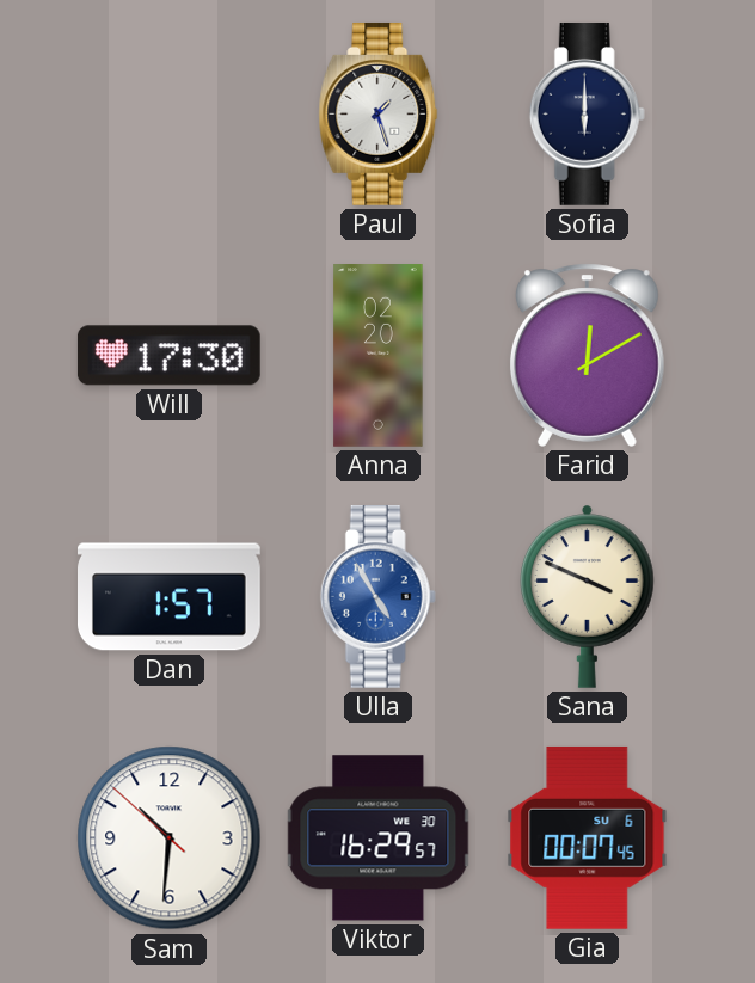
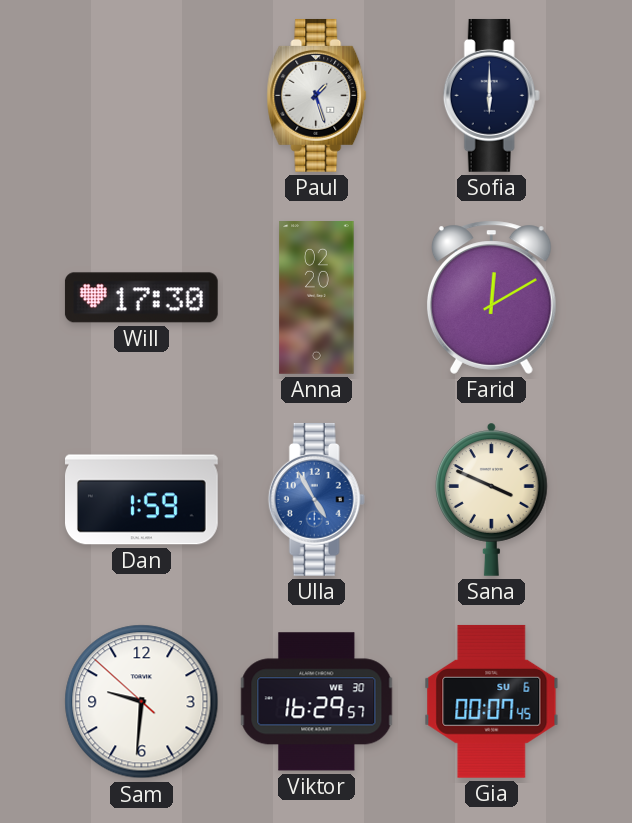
Dan: 1:57 -> 1:59 (142, 500)
Sam: 10:30 -> 9:30 (142, 702)
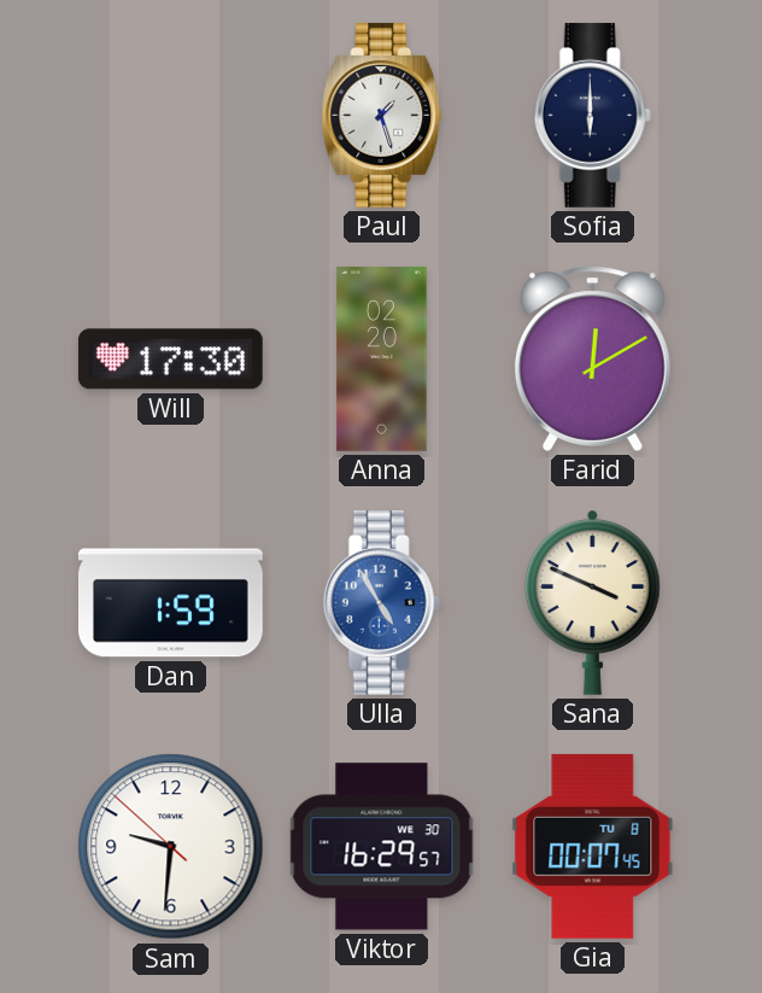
Gia date: SU 6 -> TU 8 (593, 846)
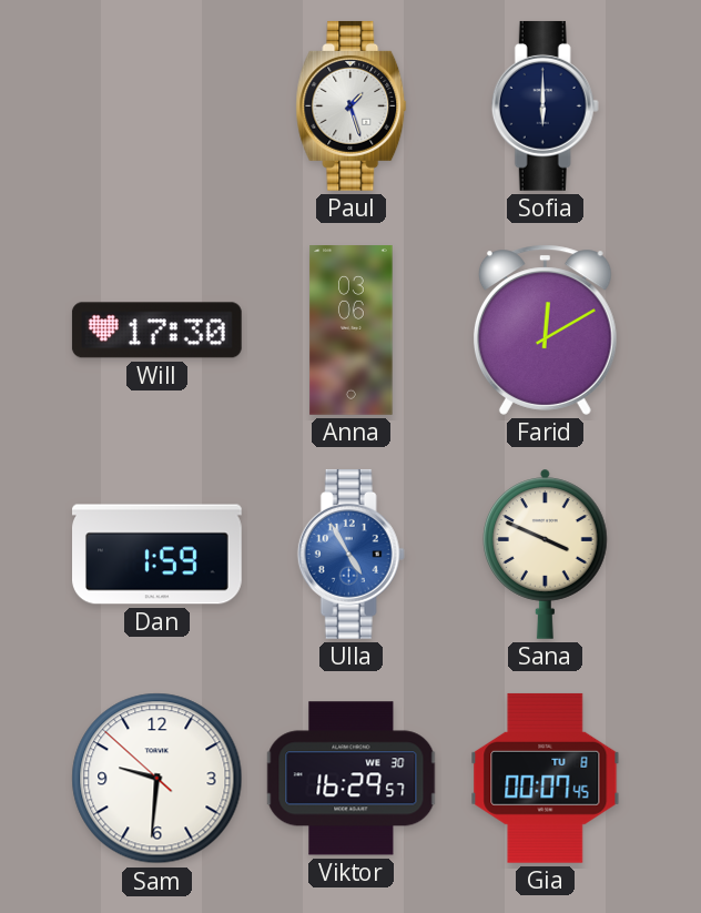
Anna: 02:20 -> 03:06 (352, 331)
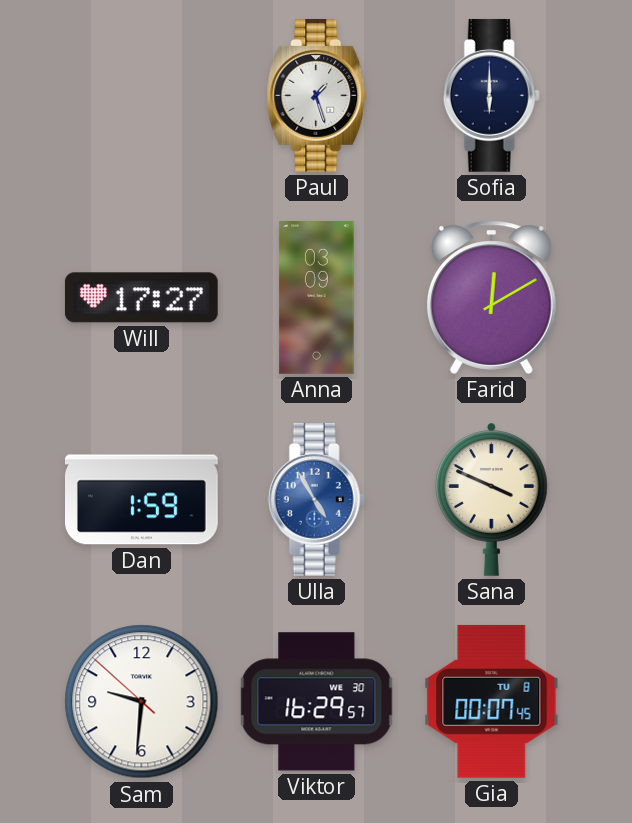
Will: 17:30 -> 17:27 (141, 298)
Anna: 03:06 -> 03:09 (317, 298)
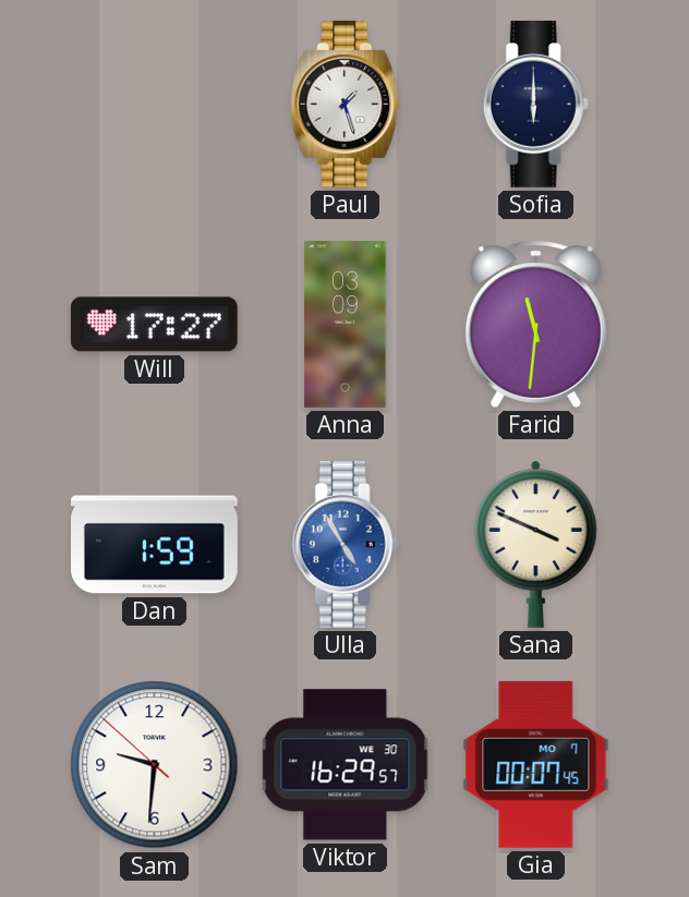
Farid: 12:10 -> 11:31 (535, 324)
Gia date: TU 8 -> MO 7 (536, 764)
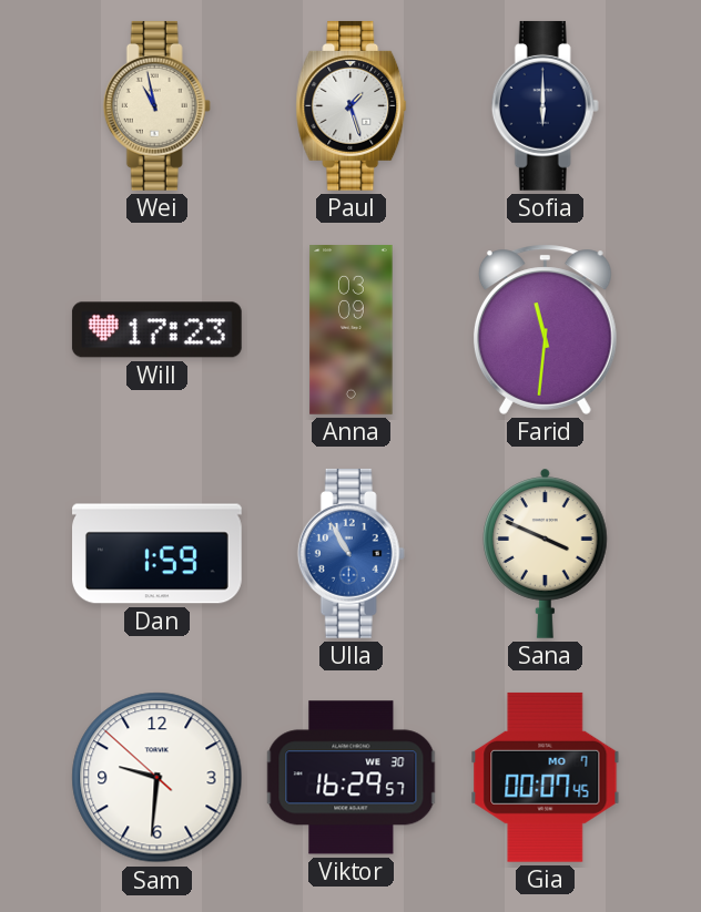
Wei: none -> 10:58 (156, 105)
Will: 17:27 -> 17:23 (156, 330)
Ulla: 4:55 -> 10:55 (350, 553)
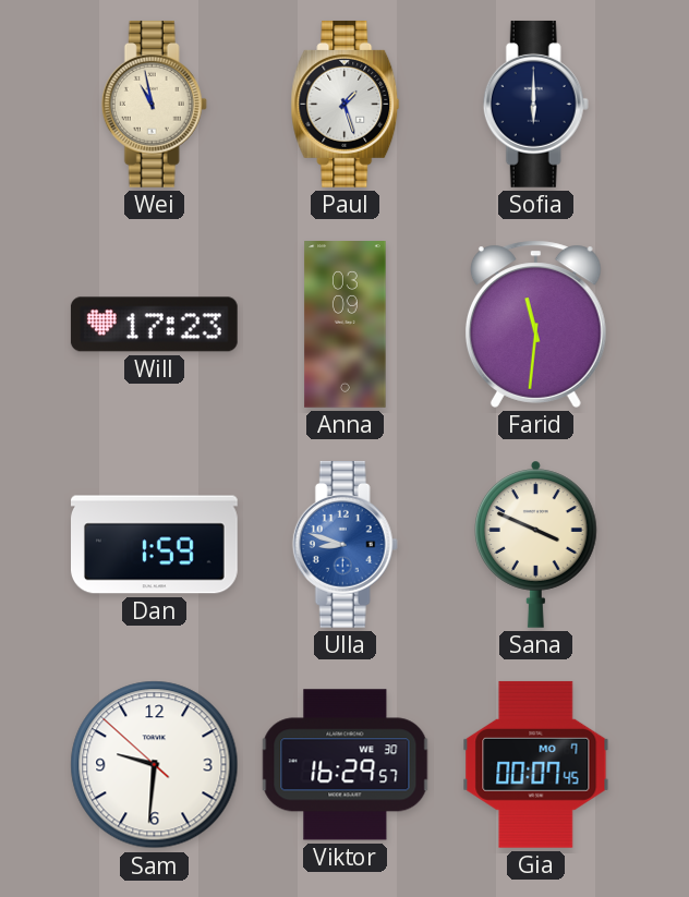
Ulla: 10:55 -> 8:48 (344, 544)
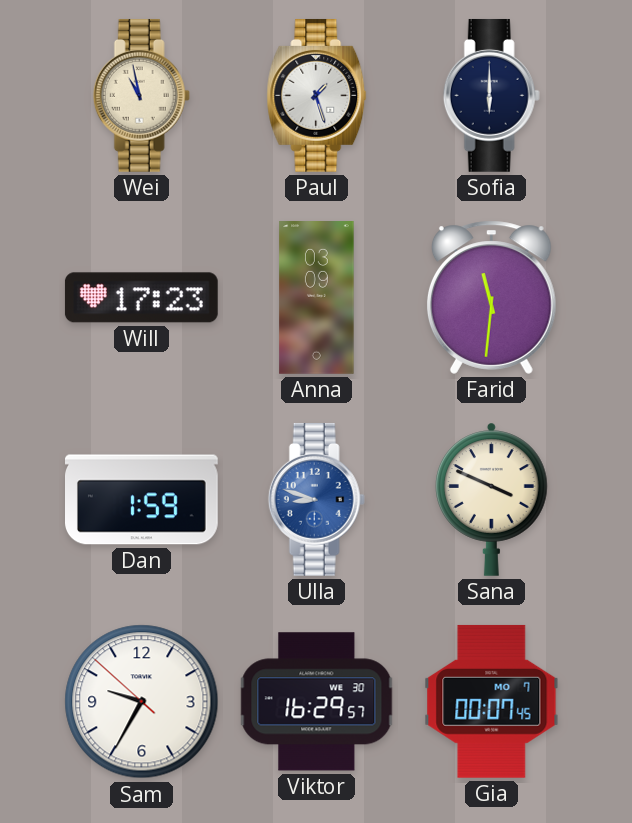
Sam: 9:30 -> 9:34 (142, 702)
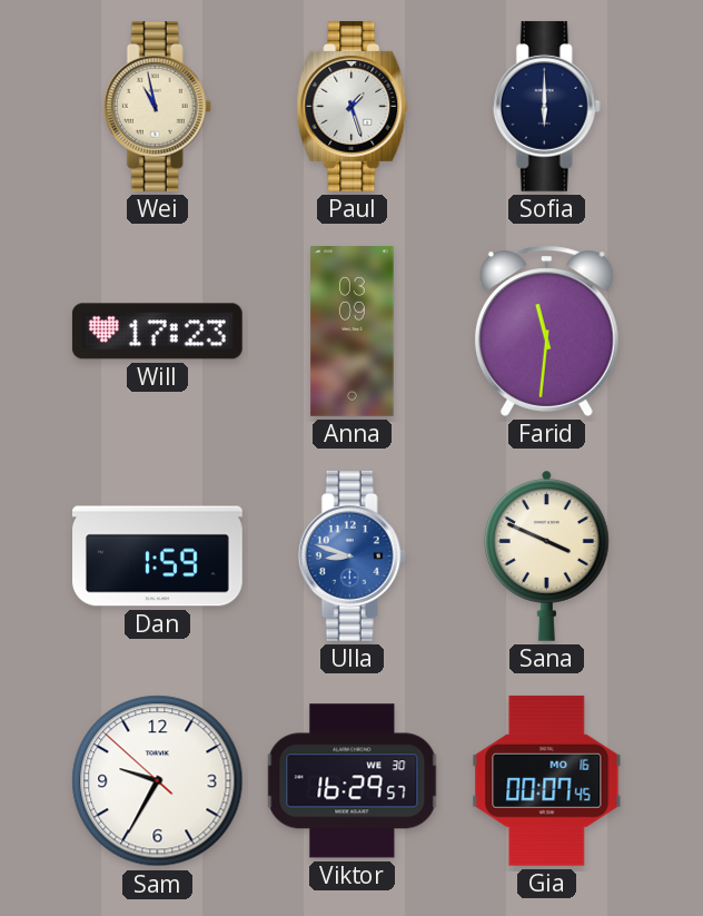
Gia date: MO 7 -> MO 16 (547, 780)
